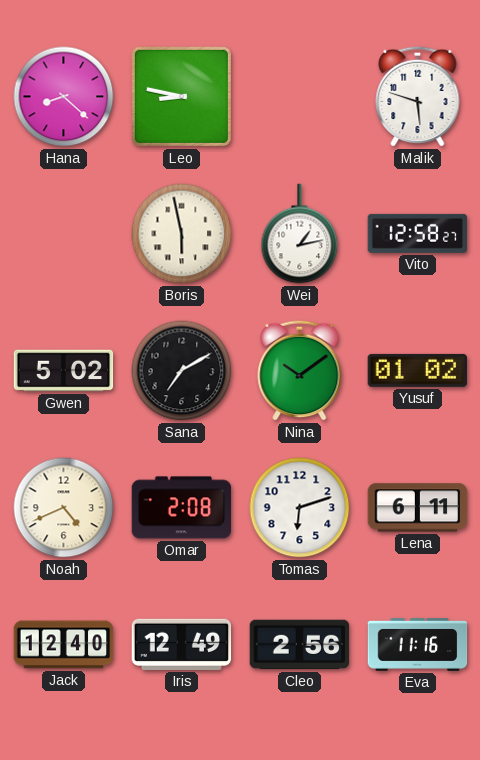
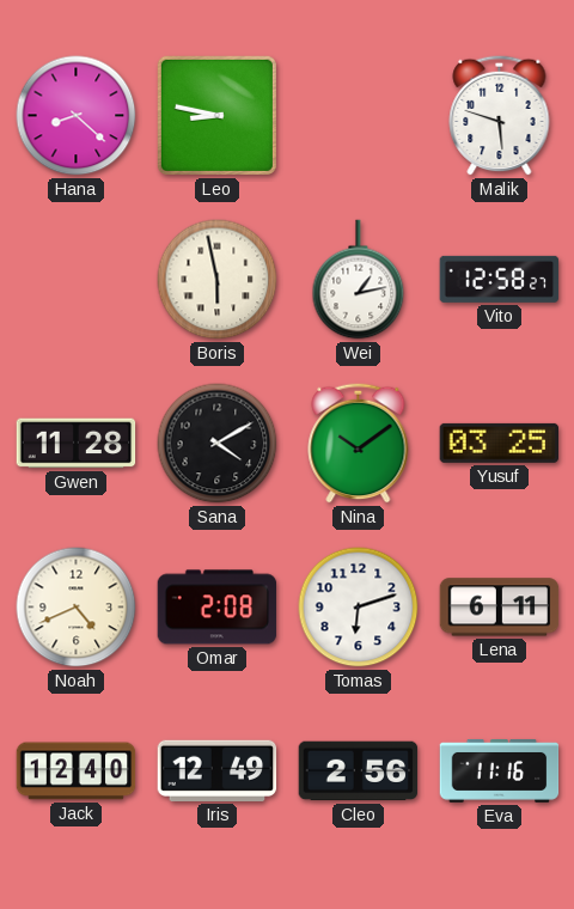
Gwen: 5:02 -> 11:28 (77, 444)
Sana: 7:10 -> 4:10 (218, 444)
Yusuf: 01:02 -> 03:25 (500, 443)
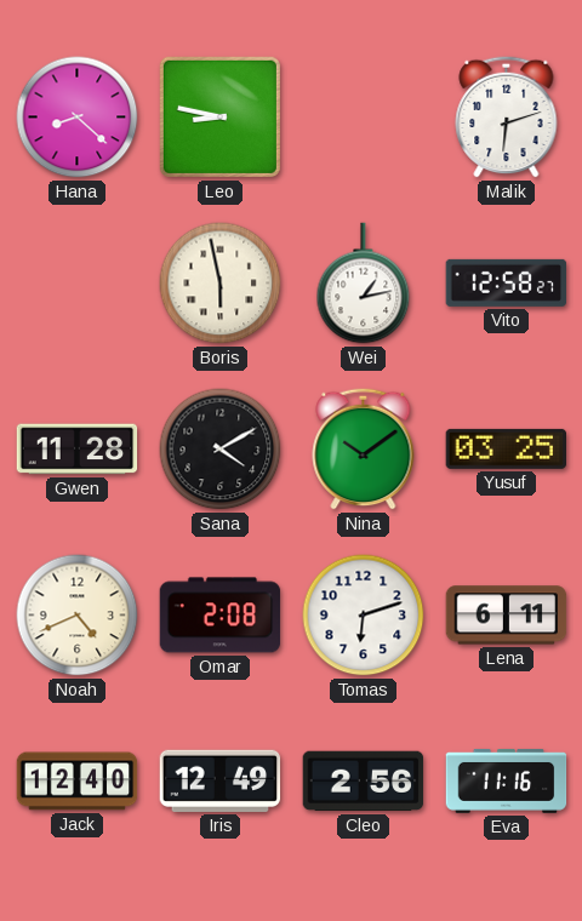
Malik: 5:48 -> 6:12 (507, 116)
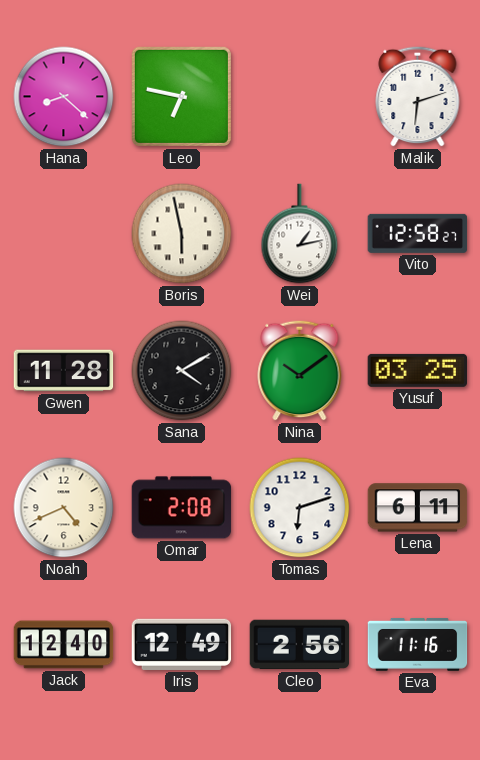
Leo: 8:47 -> 6:47 (181, 96)
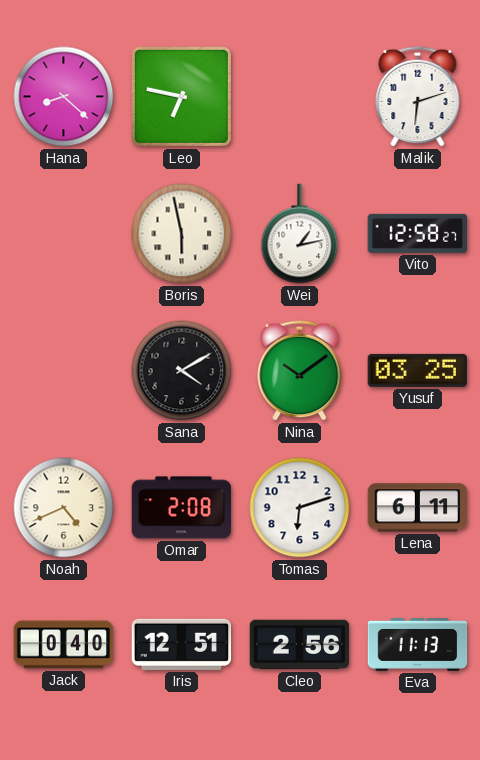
Gwen: 11:28 -> none (64, 371)
Jack: 12:40 -> 0:40 (64, 645)
Iris: 12:49 -> 12:51 (182, 644)
Eva: 11:16 -> 11:13 (418, 645)
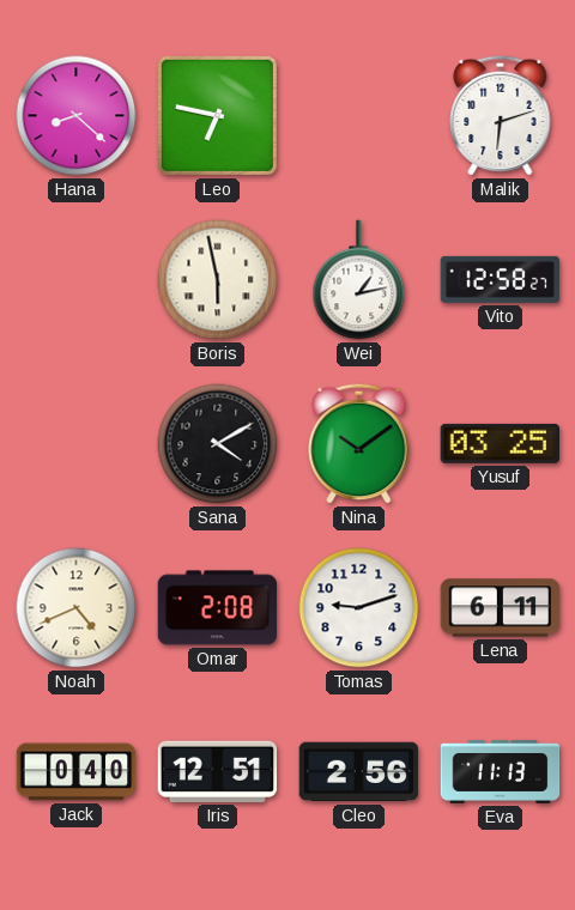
Tomas: 6:12 -> 9:12 (359, 608)
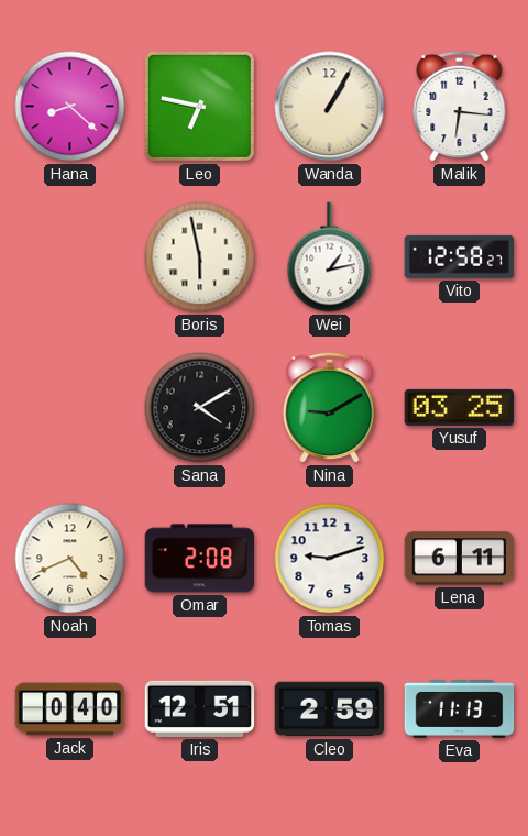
Wanda: none -> 1:05 (330, 107)
Malik: 6:12 -> 6:16 (460, 106)
Nina: 10:09 -> 9:10 (330, 407)
Cleo: 2:56 -> 2:59 (330, 710)
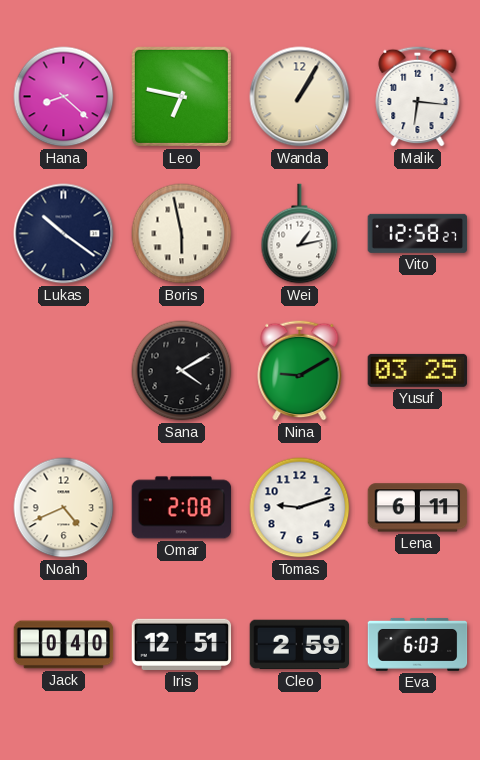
Lukas: none -> 10:21 (64, 234)
Eva: 11:13 -> 6:03 (418, 645)
